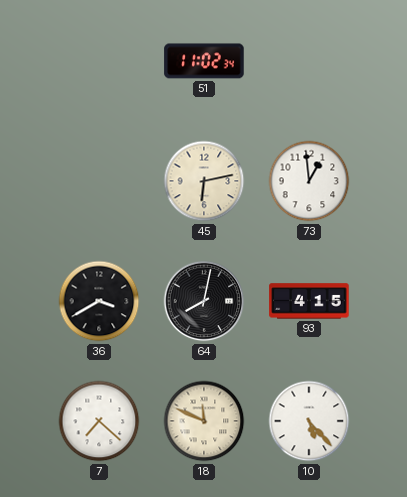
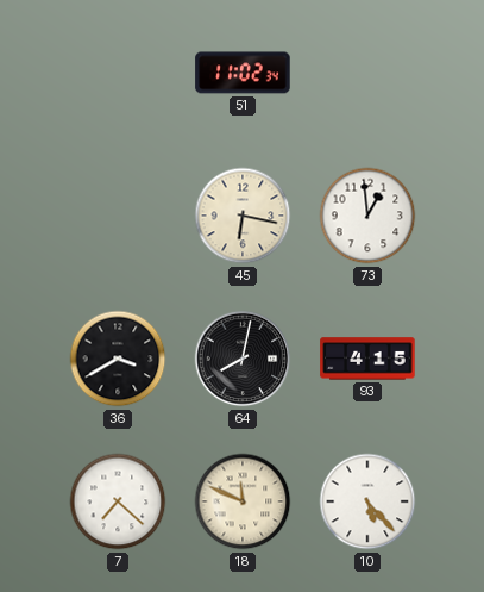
45: 6:13 -> 6:17 (243, 216)
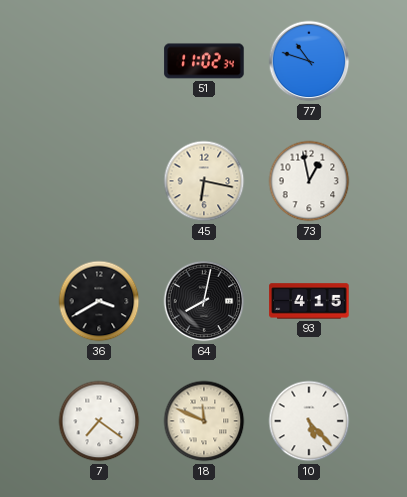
77: none -> 10:48 (309, 61)
73: 12:59 -> 12:58 (309, 181)
7: 7:22 -> 7:21 (99, 421)
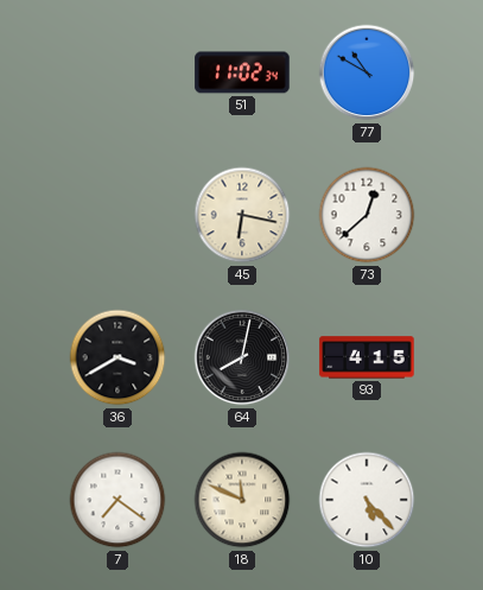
77: 10:48 -> 10:50 (367, 72)
73: 12:58 -> 12:38 (367, 215)
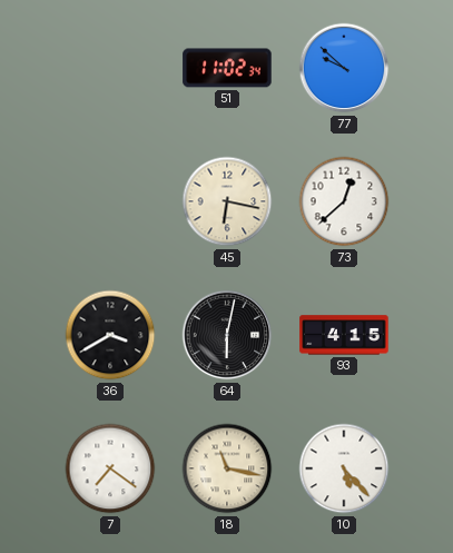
77: 10:50 -> 9:52 (344, 68)
64: 8:02 -> 6:02 (227, 335)
18: 11:49 -> 11:17 (227, 468)
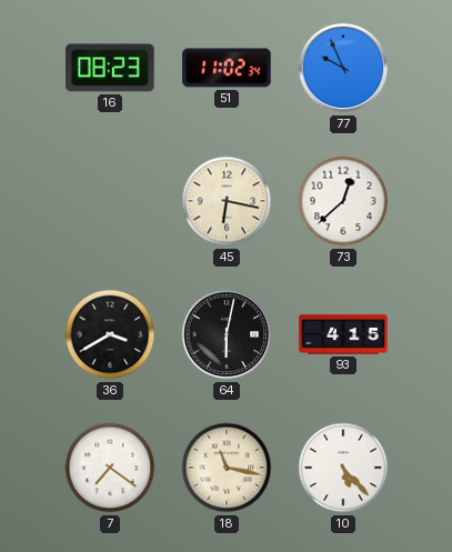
16: none -> 08:23 (110, 68)
77: 9:52 -> 9:56 (343, 68)
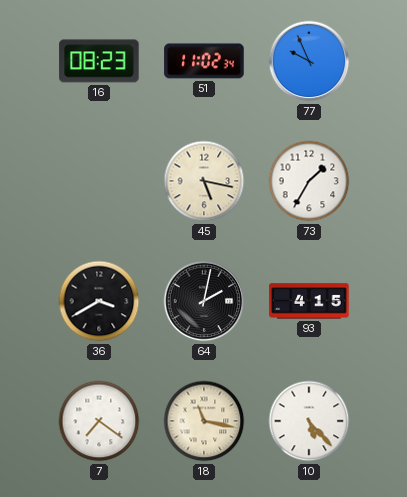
45: 6:17 -> 5:17 (204, 181)
73: 12:38 -> 1:35 (309, 181)
64: 6:02 -> 2:02 (204, 301)
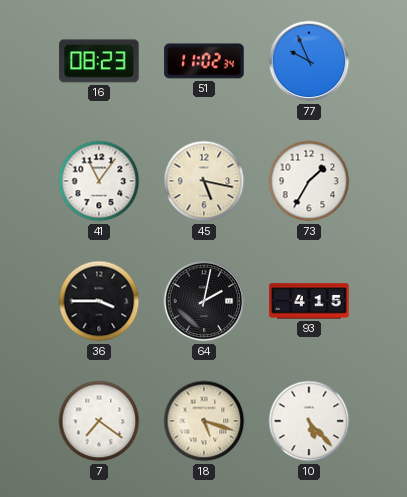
41: none -> 11:06 (99, 181)
36: 3:40 -> 3:45 (99, 301)
18: 11:17 -> 5:18 (204, 421)
